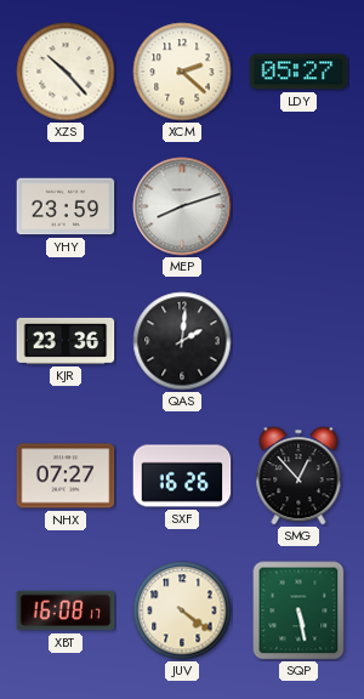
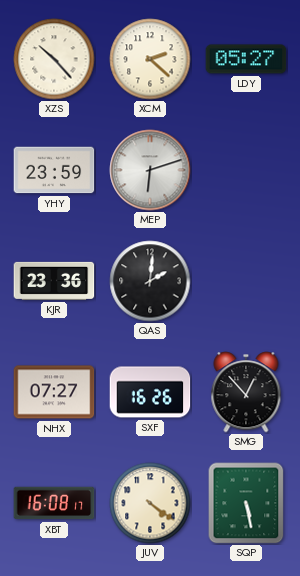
MEP: 8:12 -> 6:12 (150, 170)
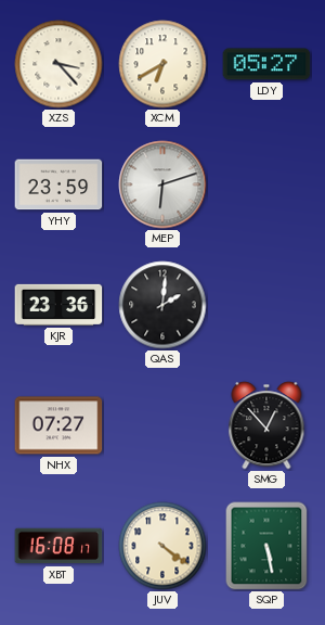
XZS: 10:23 -> 3:23 (58, 64)
XCM: 2:22 -> 6:40 (162, 64)
SXF: 16:26 -> none (150, 392)
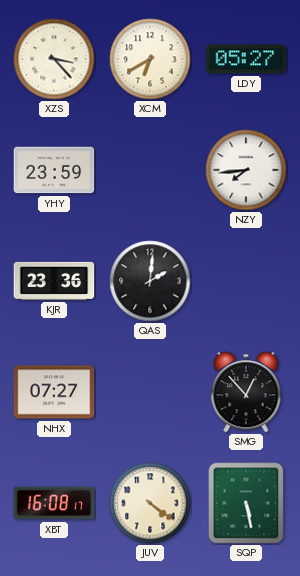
MEP: 6:12 -> none (162, 184)
NZY: none -> 7:44 (246, 170)
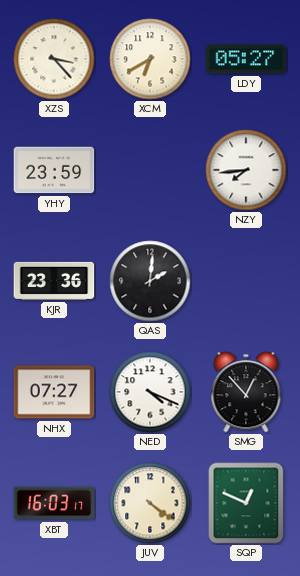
NED: none -> 4:19 (150, 392)
XBT: 16:08 -> 16:03 (54, 503)
SQP: 5:28 -> 12:49 (246, 503)
